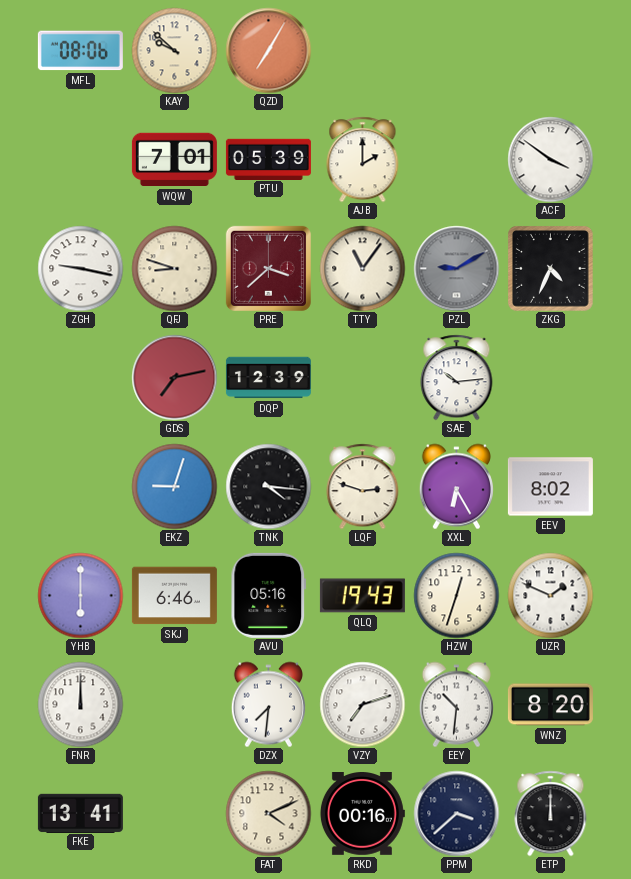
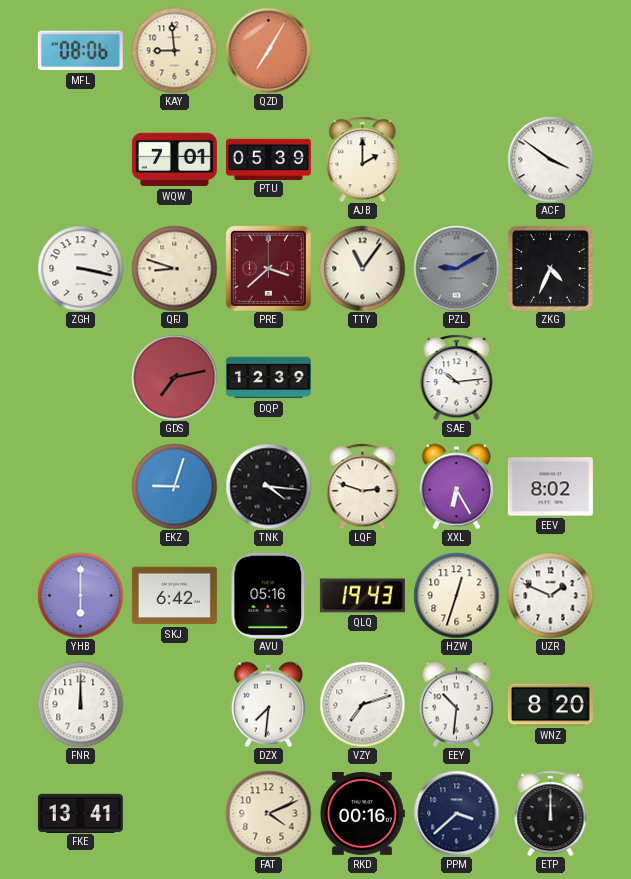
KAY: 9:52 -> 8:59 (174, 50)
ZGH: 9:17 -> 3:17 (80, 268)
SKJ: 6:46 -> 6:42 (174, 596)
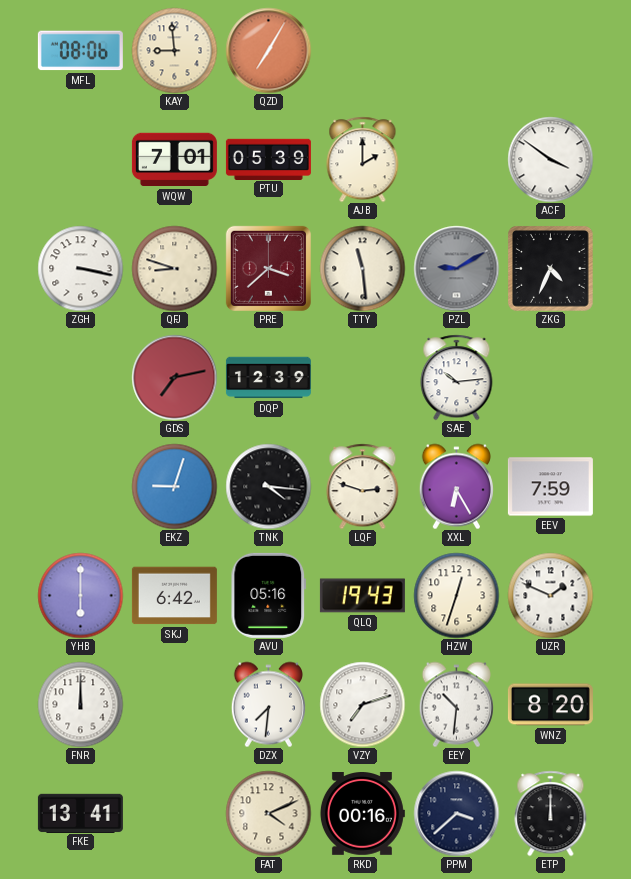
TTY: 11:06 -> 11:29 (362, 268)
EEV: 8:02 -> 7:59 (550, 487)
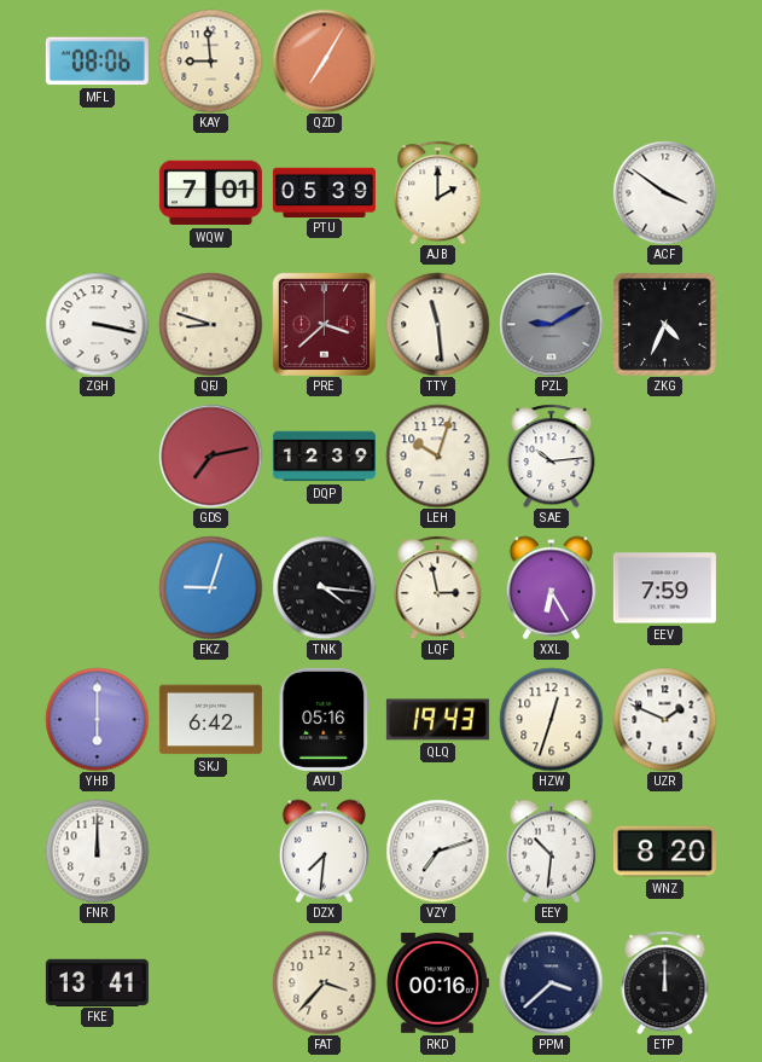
LEH: none -> 10:03 (437, 455)
LQF: 2:48 -> 2:58 (438, 587)
FAT: 4:11 -> 3:37 (324, 982)
